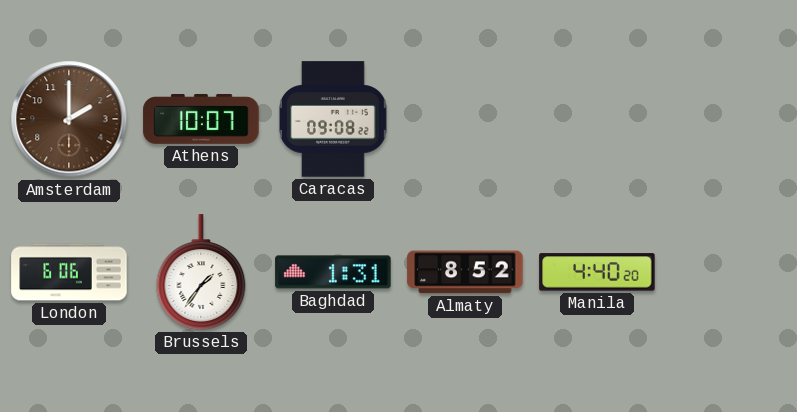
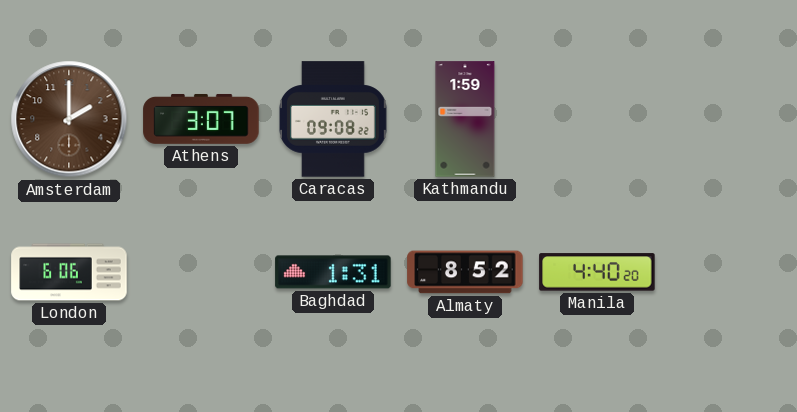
Athens: 10:07 -> 3:07 (201, 119)
Kathmandu: none -> 1:59 (465, 119)
Brussels: 1:36 -> none (201, 272)
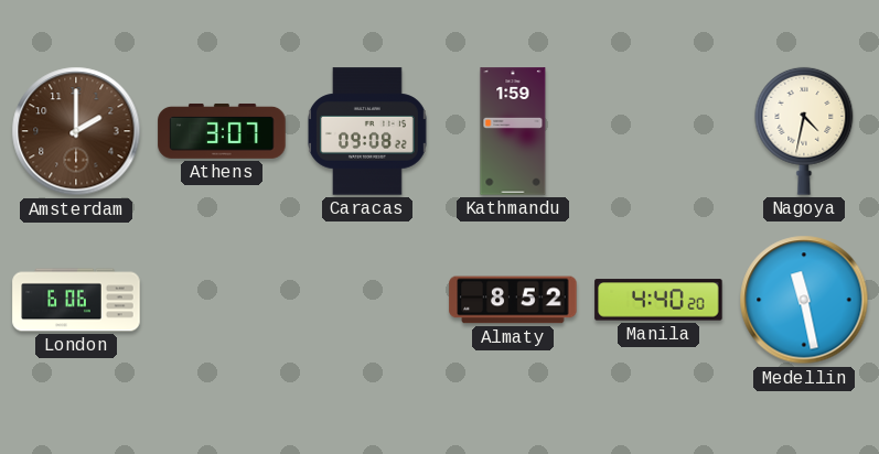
Nagoya: none -> 4:32 (804, 131)
Baghdad: 1:31 -> none (333, 272)
Medellin: none -> 11:28 (804, 300)
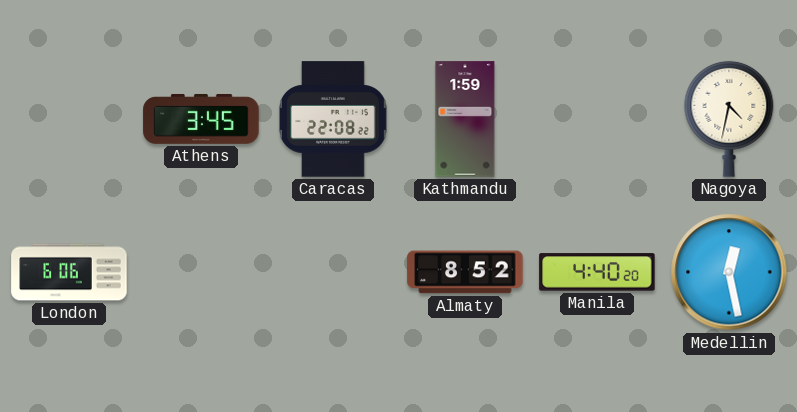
Amsterdam: 2:00 -> none (76, 131)
Athens: 3:07 -> 3:45 (201, 119)
Caracas: 09:08 -> 22:08 (334, 119)
Medellin: 11:28 -> 12:28 (729, 272)
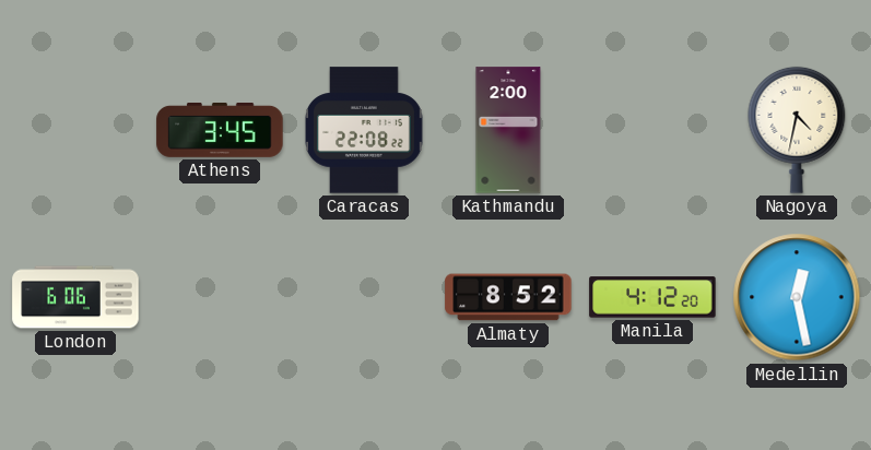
Kathmandu: 1:59 -> 2:00 (508, 130)
Manila: 4:40 -> 4:12 (652, 297)
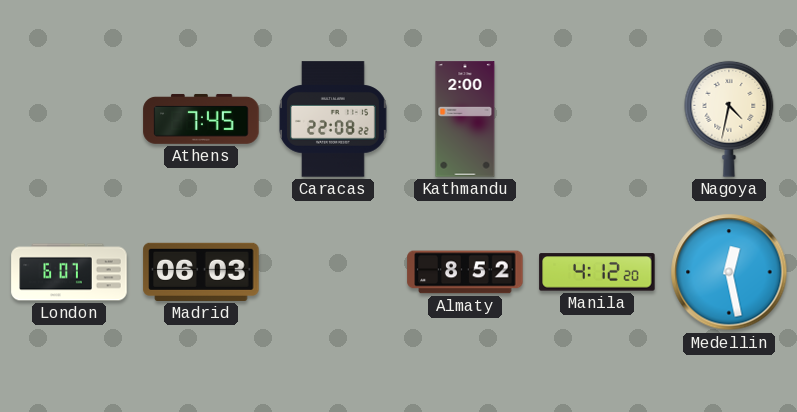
Athens: 3:45 -> 7:45 (201, 119)
London: 6:06 -> 6:07 (69, 272)
Madrid: none -> 06:03 (201, 272)
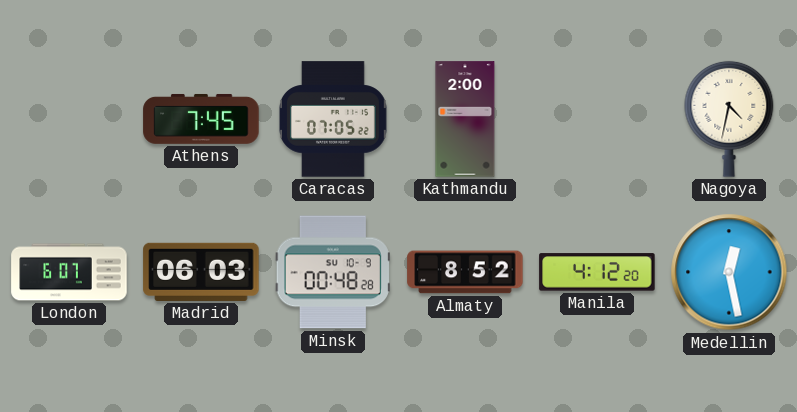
Caracas: 22:08 -> 07:05 (334, 119)
Minsk: none -> 00:48 (333, 272)
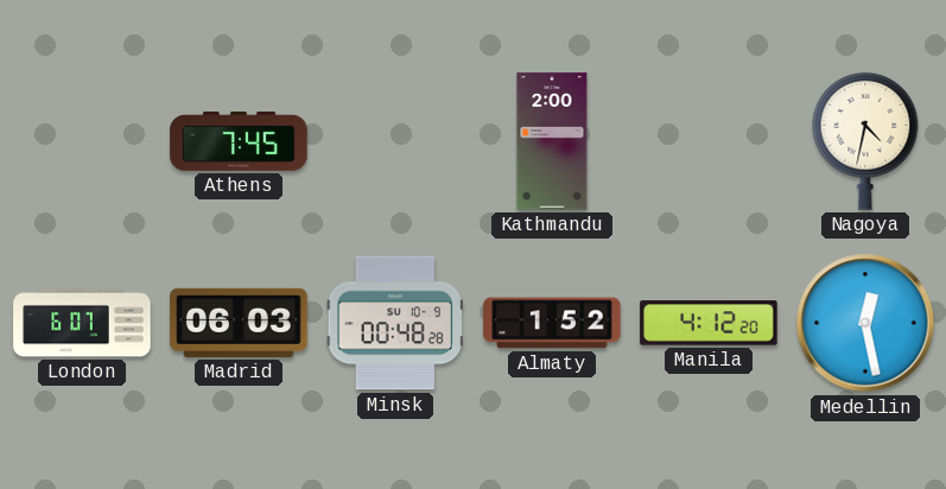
Caracas: 07:05 -> none (334, 119)
Almaty: 8:52 -> 1:52 (552, 323)
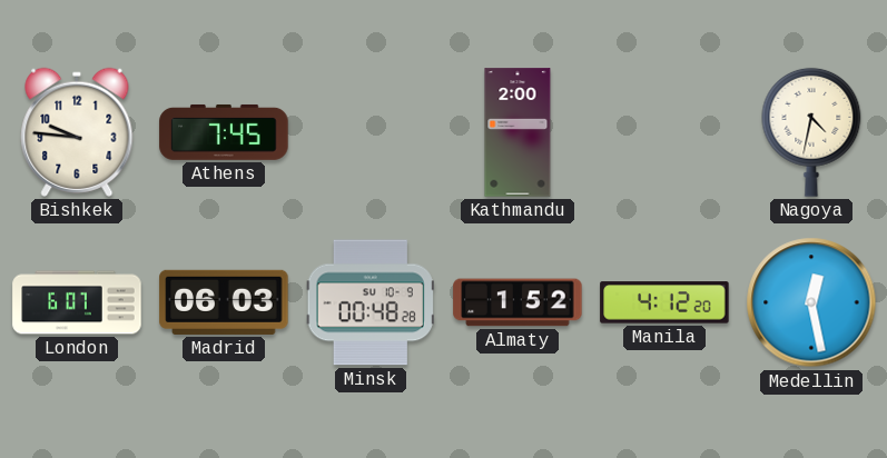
Bishkek: none -> 9:46 (77, 132)
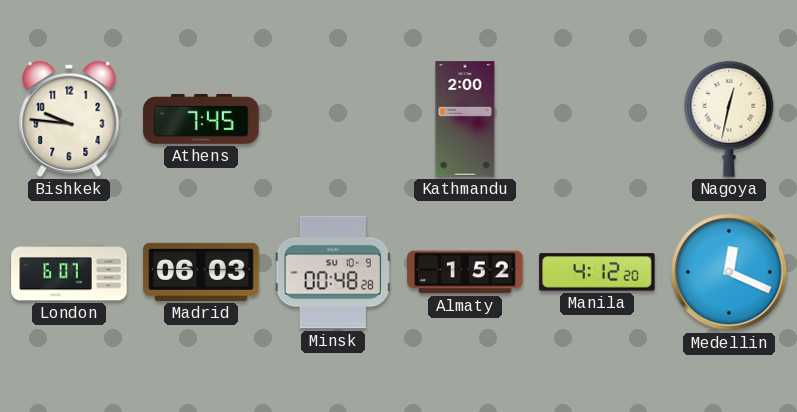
Nagoya: 4:32 -> 12:32 (729, 119)
Medellin: 12:28 -> 12:19 (729, 272)
